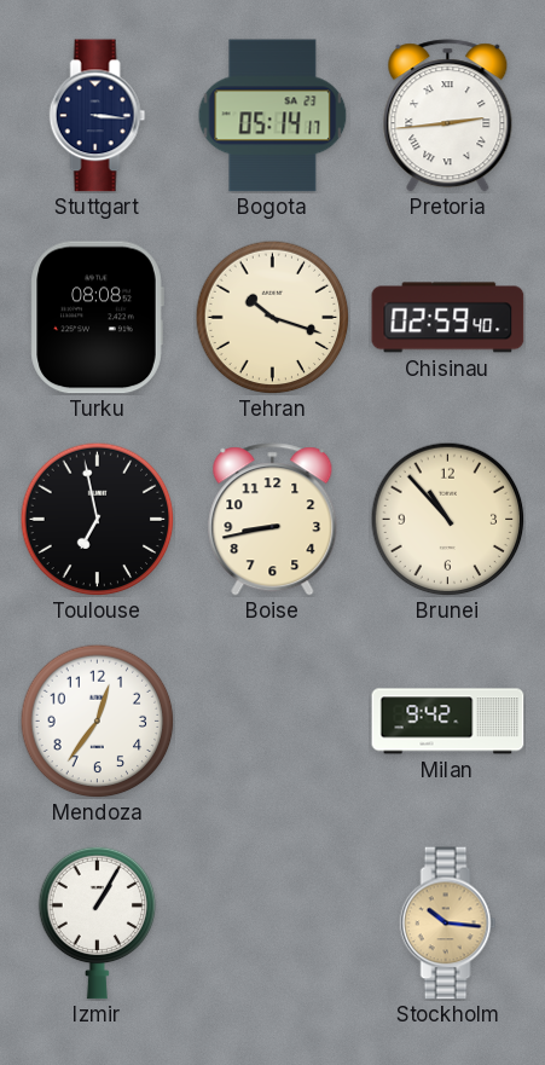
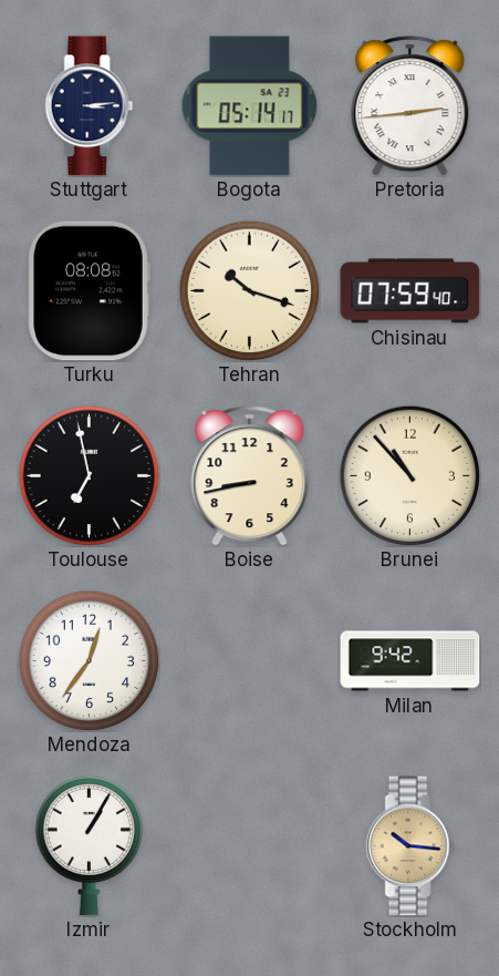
Stuttgart: 3:16 -> 3:14 (90, 106)
Chisinau: 02:59 -> 07:59 (410, 291)
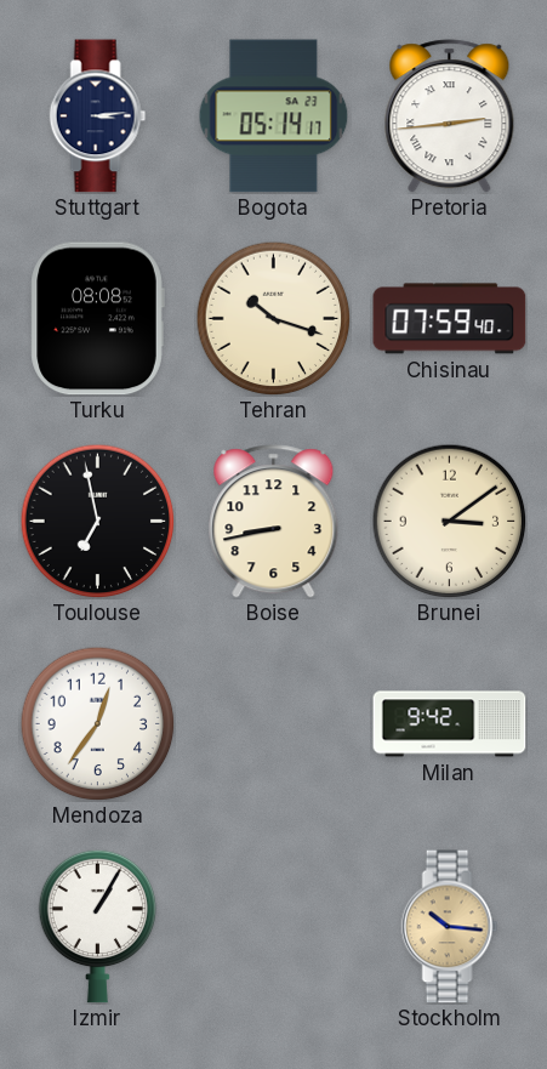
Brunei: 10:53 -> 3:09 (449, 521)
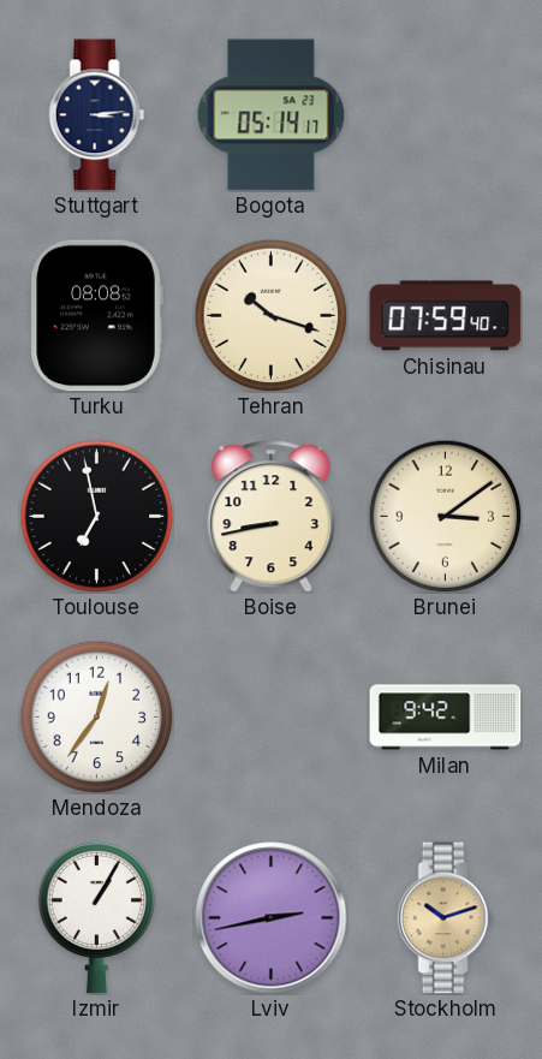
Pretoria: 2:44 -> none (450, 116)
Lviv: none -> 2:43 (272, 918)
Stockholm: 10:16 -> 10:12 (446, 918)
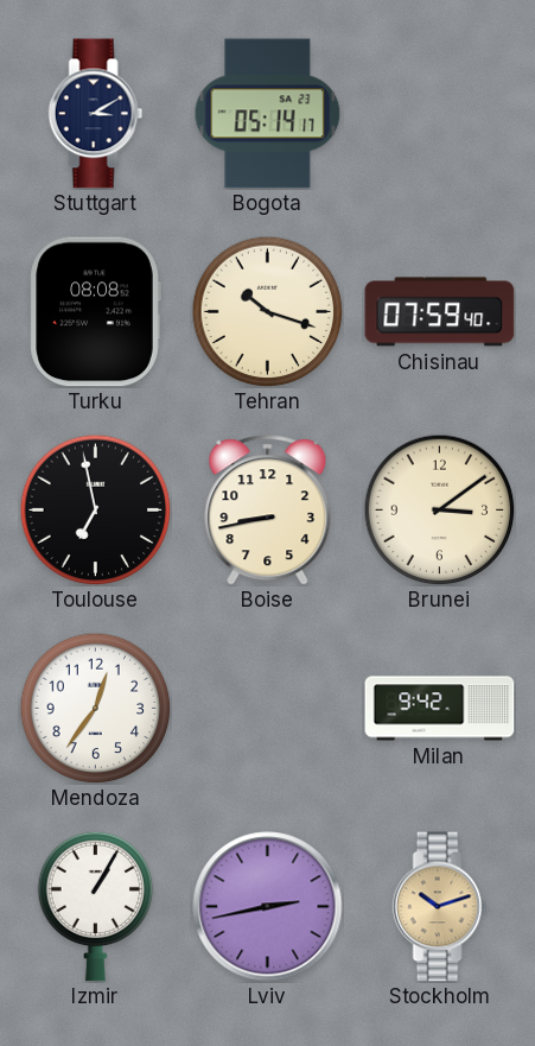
Stuttgart: 3:14 -> 3:10 (96, 114)
